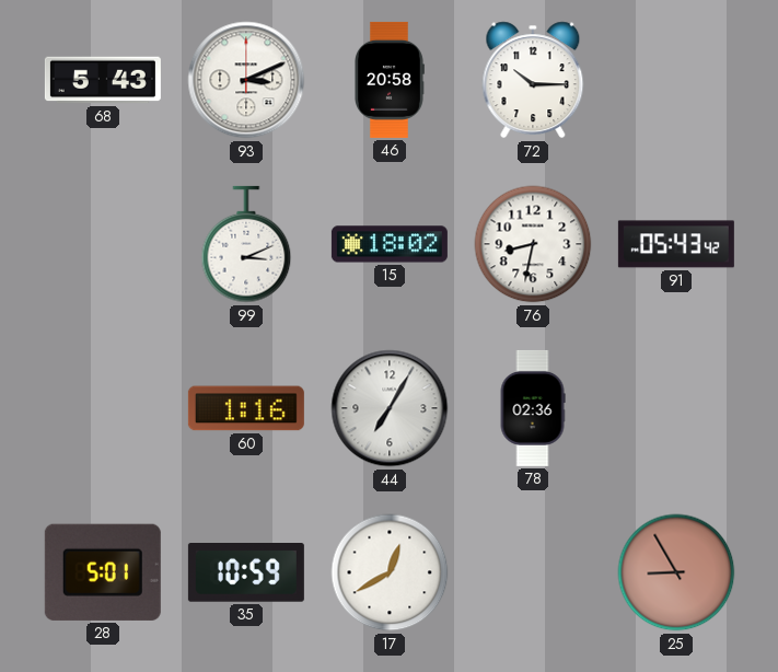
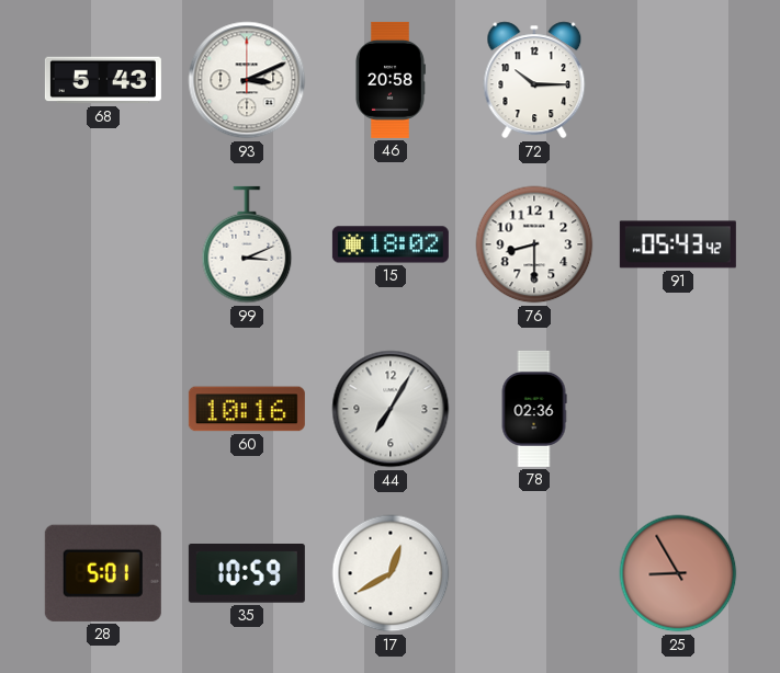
76: 8:32 -> 8:30 (534, 244)
60: 1:16 -> 10:16 (247, 409)
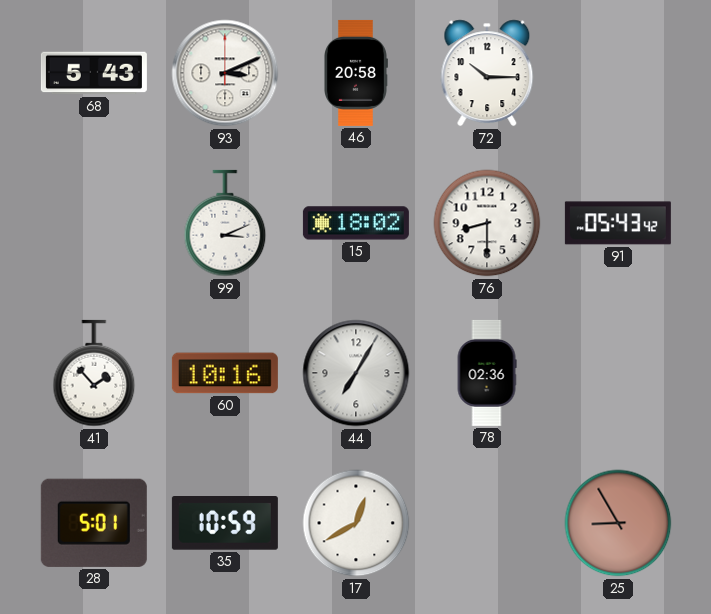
41: none -> 1:53 (94, 373)
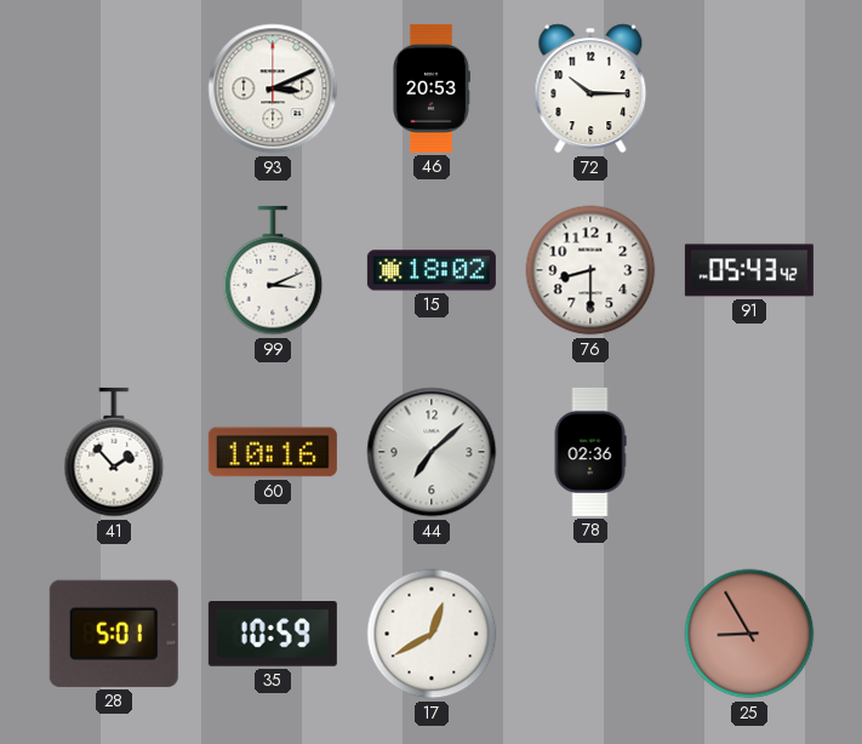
68: 5:43 -> none (94, 73)
46: 20:58 -> 20:53 (432, 88)
44: 7:05 -> 7:08 (432, 452)
